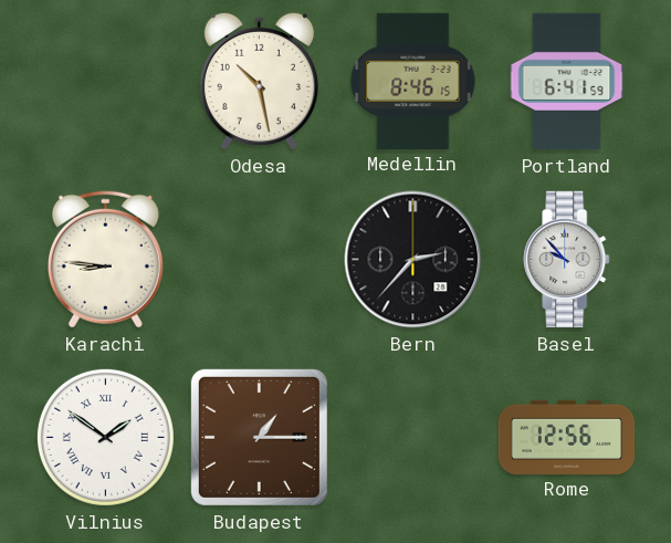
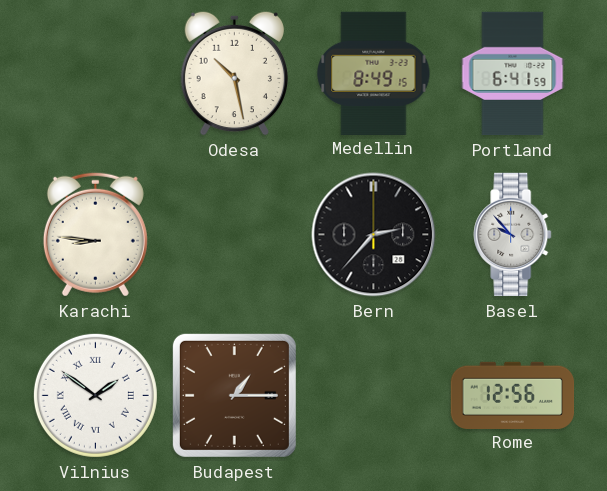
Medellin: 8:46 -> 8:49 (374, 73)
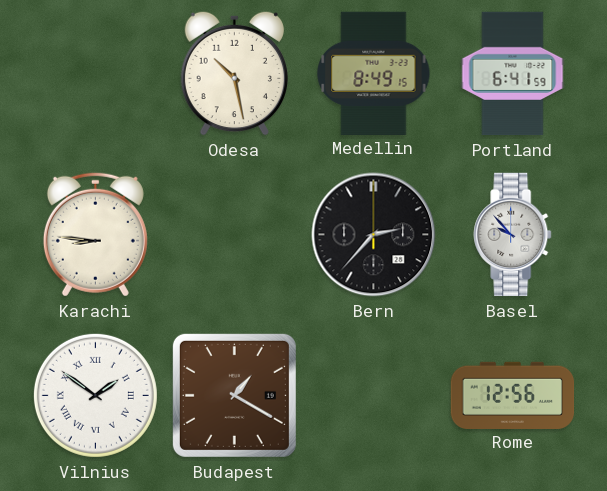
Budapest: 1:15 -> 1:20 (234, 395)
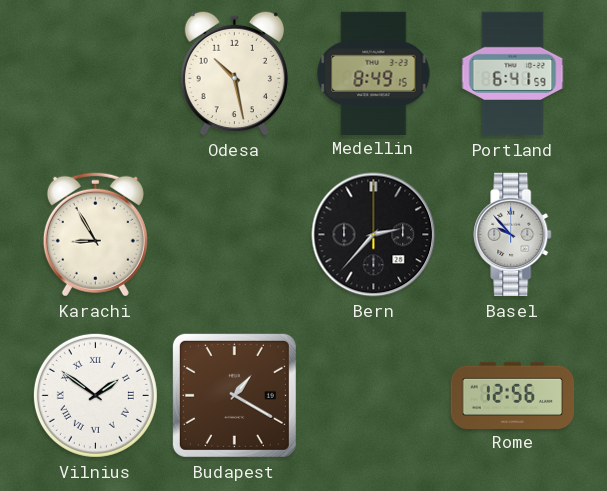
Karachi: 8:46 -> 8:55 (95, 234)
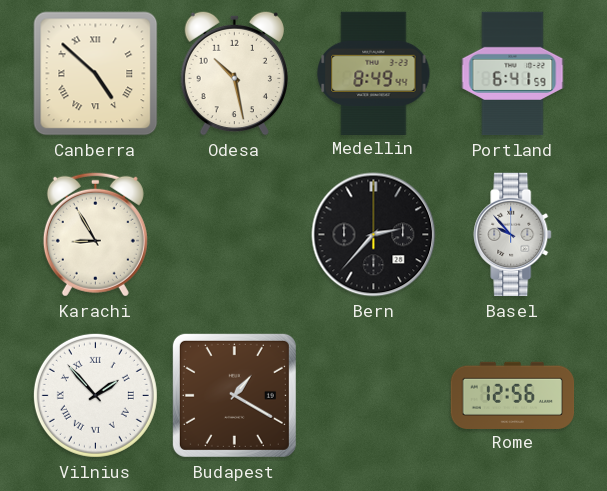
Canberra: none -> 4:52 (96, 74)
Medellin: 8:49:15 -> 8:49:44 (374, 73)
Vilnius: 1:51 -> 1:53 (95, 395)
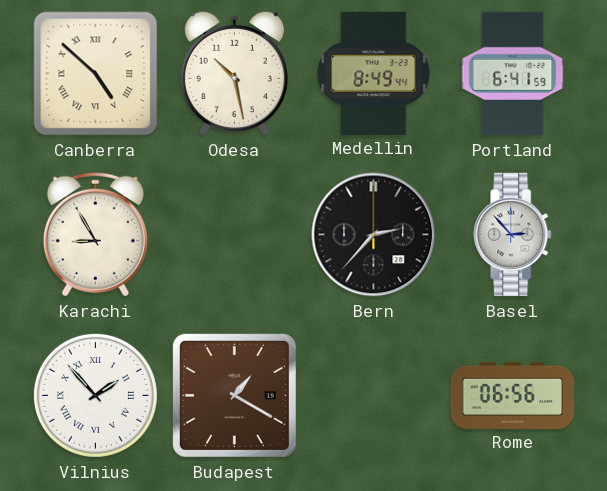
Basel: 9:53 -> 2:53 (513, 235)
Rome: 12:56 -> 06:56 (513, 395)
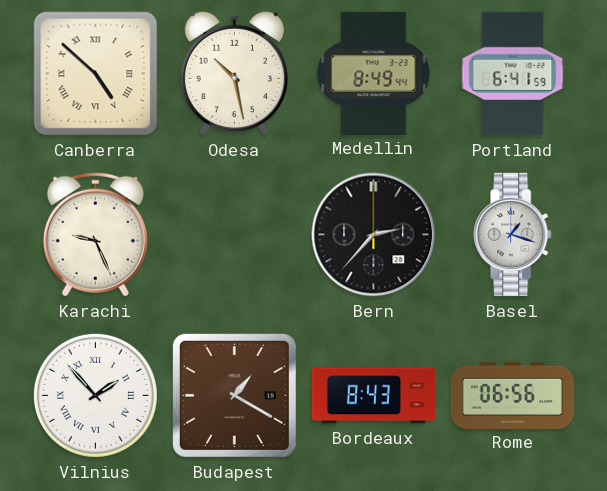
Karachi: 8:55 -> 9:26 (95, 234)
Basel: 2:53 -> 1:18 (513, 235)
Bordeaux: none -> 8:43 (374, 396)
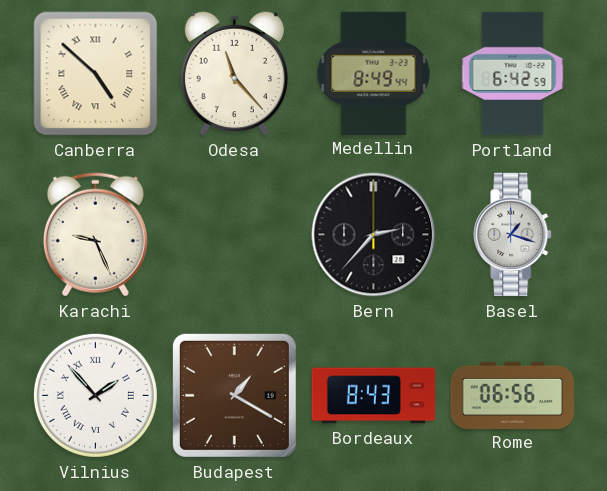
Odesa: 10:28 -> 11:23 (234, 73)
Portland: 6:41 -> 6:42 (513, 74)
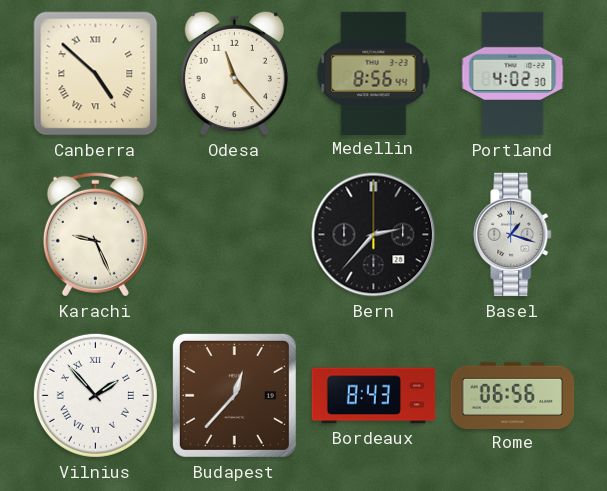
Medellin: 8:49 -> 8:56 (374, 73)
Portland: 6:42 -> 4:02 (513, 74)
Budapest: 1:20 -> 12:37 (234, 395)
